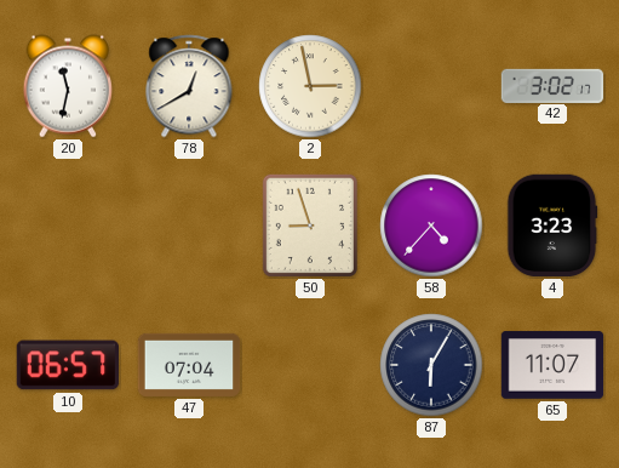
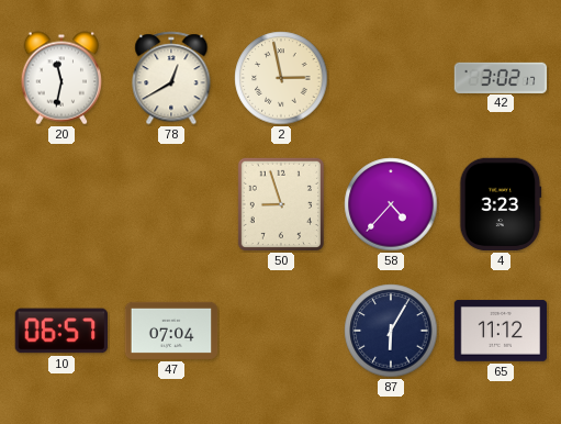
65: 11:07 -> 11:12 (501, 331)
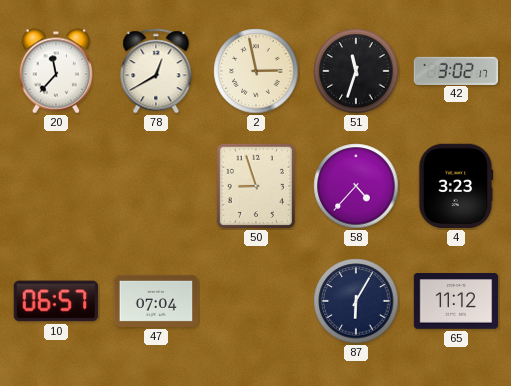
20: 11:32 -> 11:37 (56, 71)
51: none -> 11:33 (356, 71)
